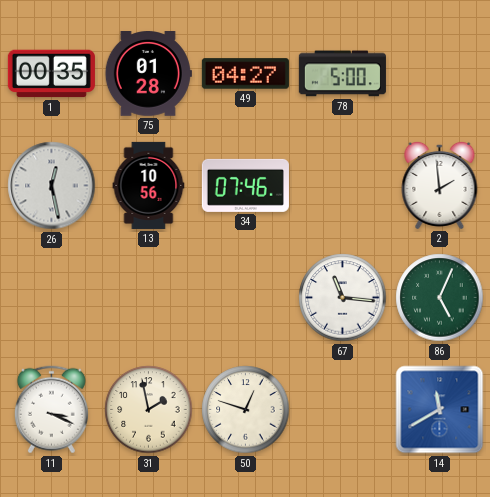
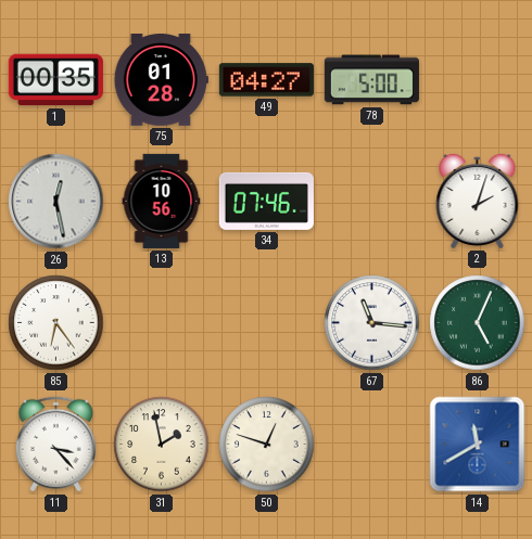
2: 1:59 -> 2:03 (478, 201)
85: none -> 6:24 (56, 323)
11: 3:19 -> 3:23 (55, 445)
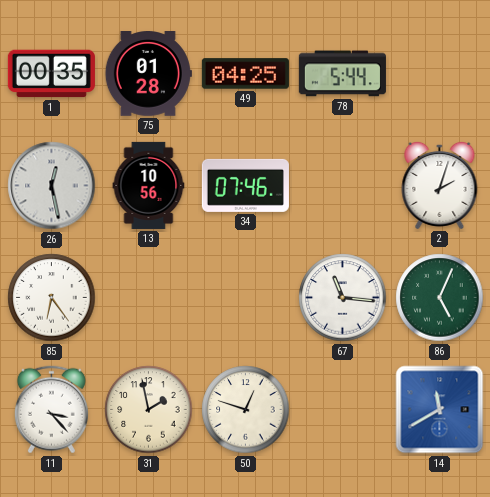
49: 04:27 -> 04:25 (245, 74)
78: 5:00 -> 5:44 (342, 74)
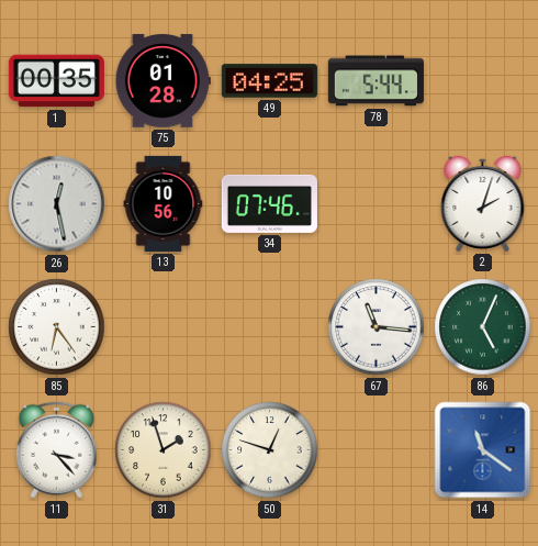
31: 1:58 -> 1:57 (164, 450)
14: 11:40 -> 11:21 (483, 450)
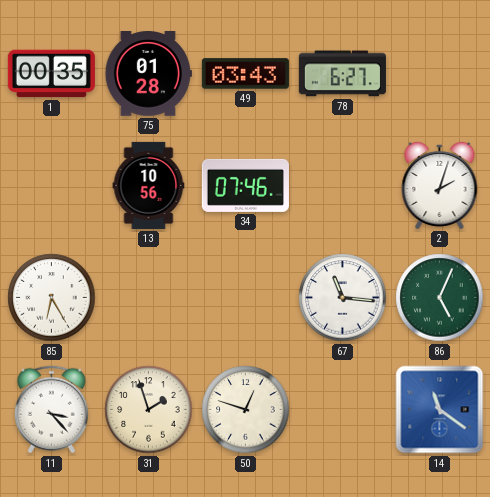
49: 04:25 -> 03:43 (245, 74)
78: 5:44 -> 6:27 (342, 74)
26: 12:28 -> none (57, 204)
85: 6:24 -> 6:25 (52, 298)
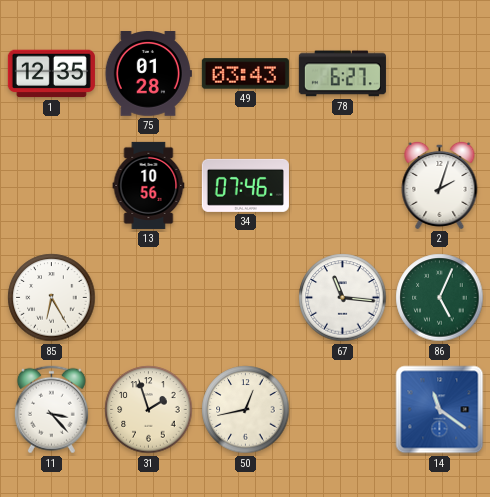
1: 00:35 -> 12:35 (51, 74)
50: 12:48 -> 12:43 (246, 410)
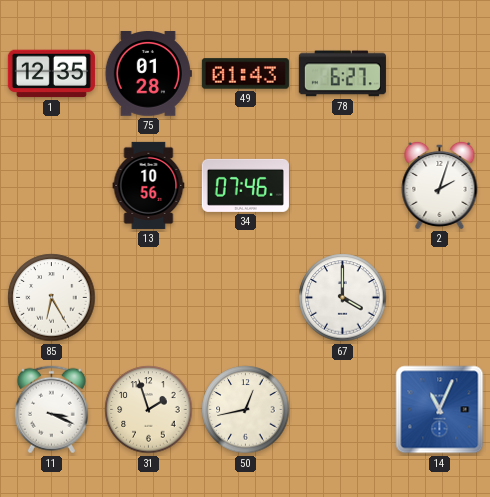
49: 03:43 -> 01:43 (245, 74)
67: 11:16 -> 4:00 (343, 298)
86: 5:04 -> none (440, 298)
11: 3:23 -> 3:19 (51, 410)
14: 11:21 -> 11:04 (440, 410)
